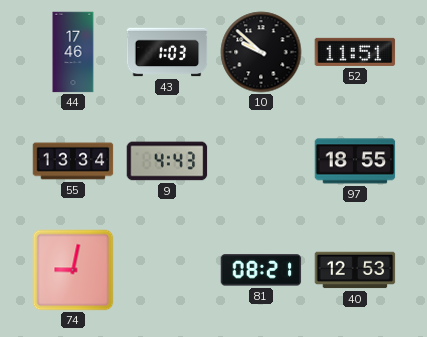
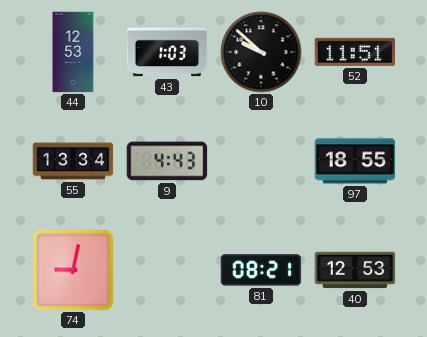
44: 17:46 -> 12:53 (73, 52)
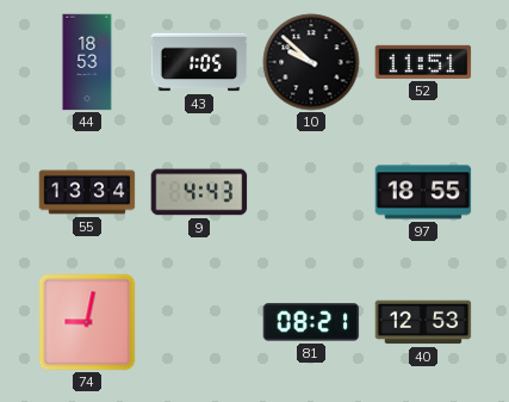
44: 12:53 -> 18:53 (87, 62)
43: 1:03 -> 1:05 (199, 62)
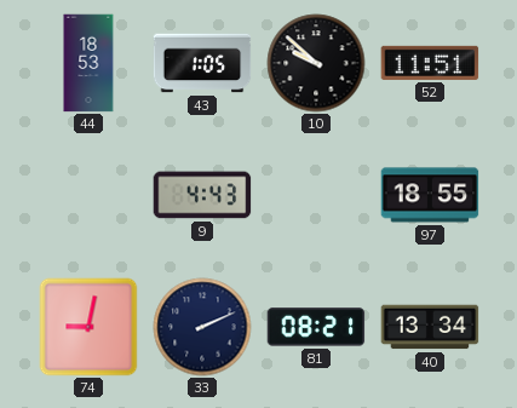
55: 13:34 -> none (87, 192)
33: none -> 2:11 (202, 327)
40: 12:53 -> 13:34 (430, 327)
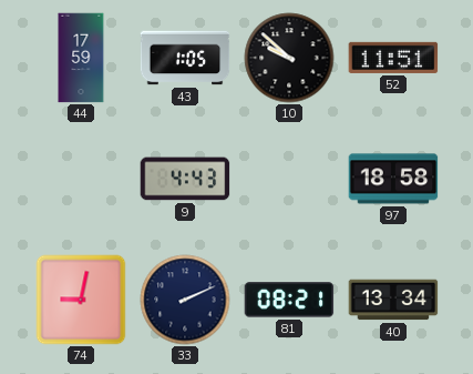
44: 18:53 -> 17:59 (81, 58)
97: 18:55 -> 18:58 (393, 179)
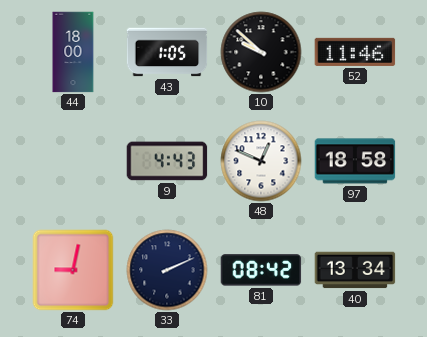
44: 17:59 -> 18:00 (73, 52)
52: 11:51 -> 11:46 (355, 52)
48: none -> 12:49 (261, 161)
81: 08:21 -> 08:42 (261, 270)
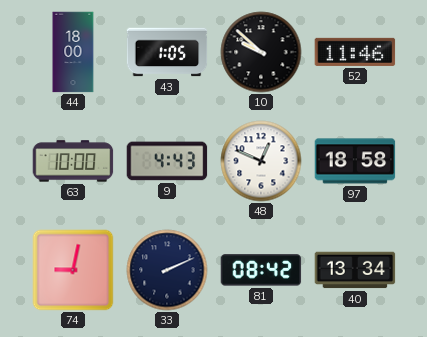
63: none -> 10:00 (73, 161)
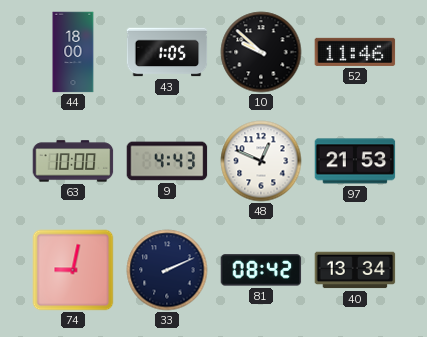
97: 18:58 -> 21:53 (355, 161)
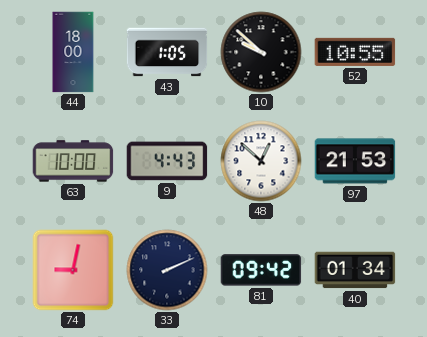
52: 11:46 -> 10:55 (355, 52)
48: 12:49 -> 12:52 (261, 161)
81: 08:42 -> 09:42 (261, 270)
40: 13:34 -> 01:34 (355, 270)
